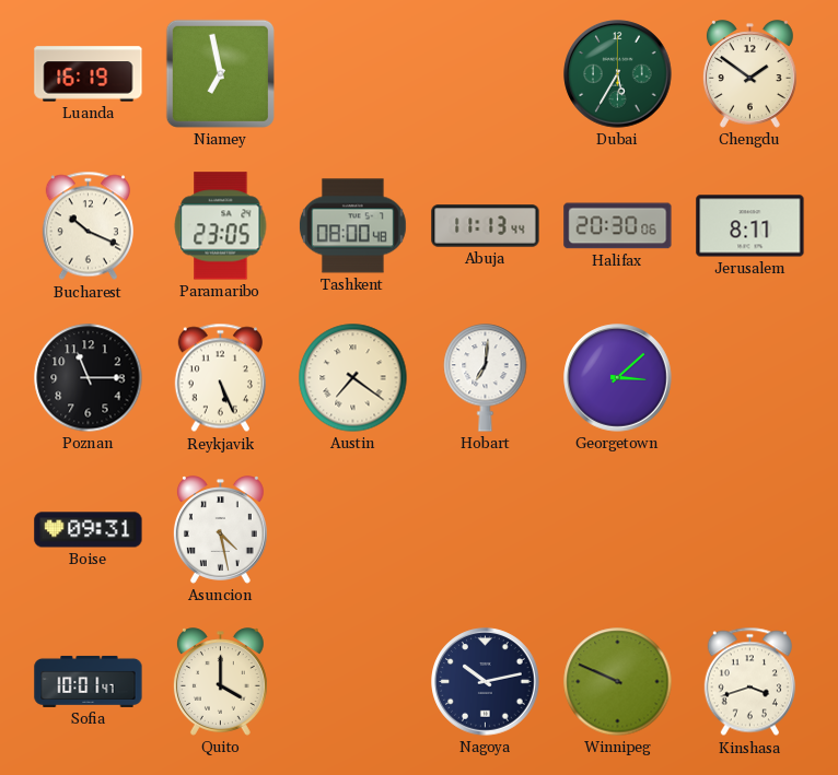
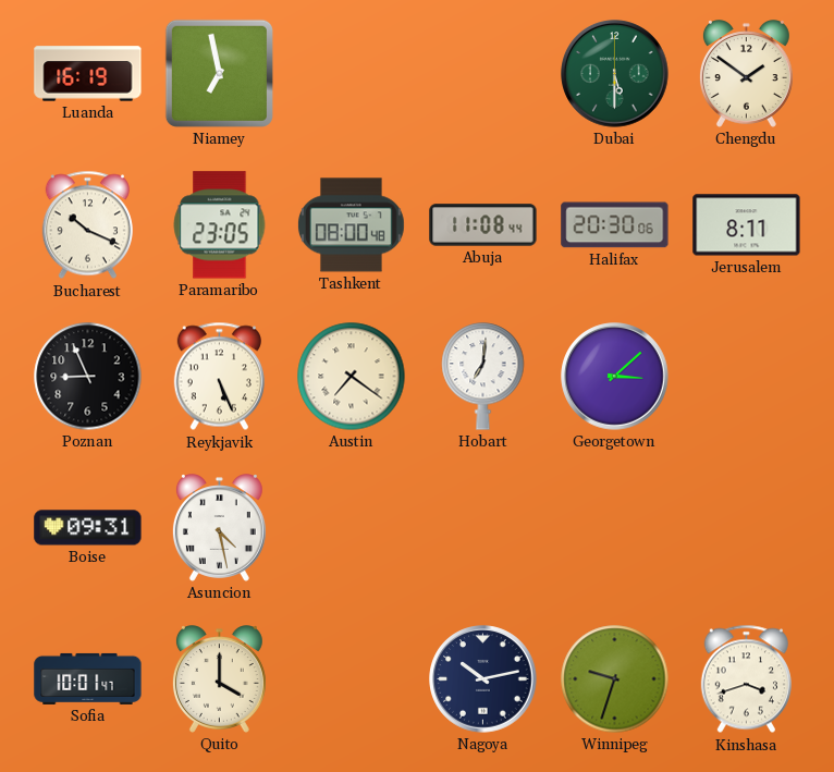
Dubai: 5:35 -> 5:30 (615, 74)
Abuja: 11:13 -> 11:08 (483, 225)
Poznan: 11:15 -> 8:56 (88, 377)
Winnipeg: 9:49 -> 9:33 (615, 679)
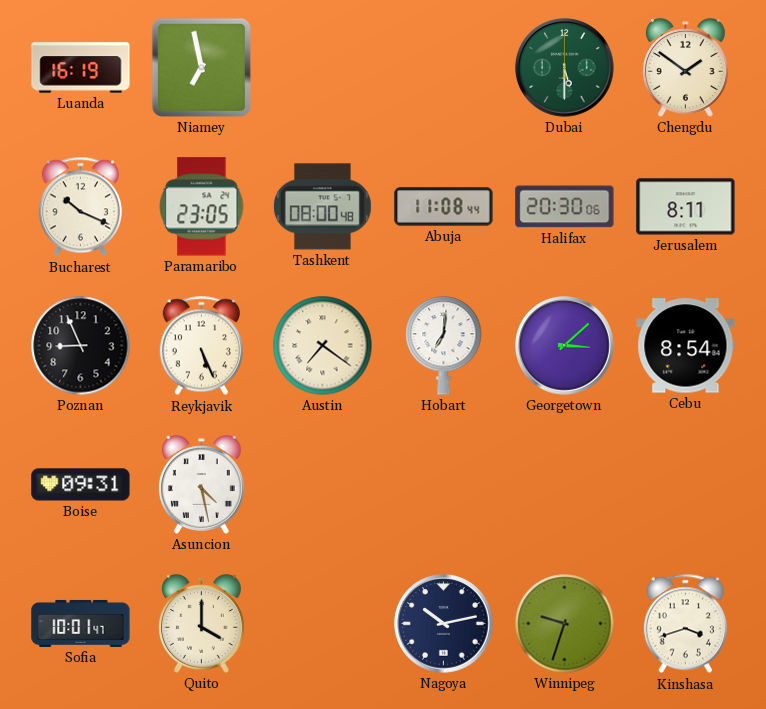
Cebu: none -> 8:54 (686, 346)
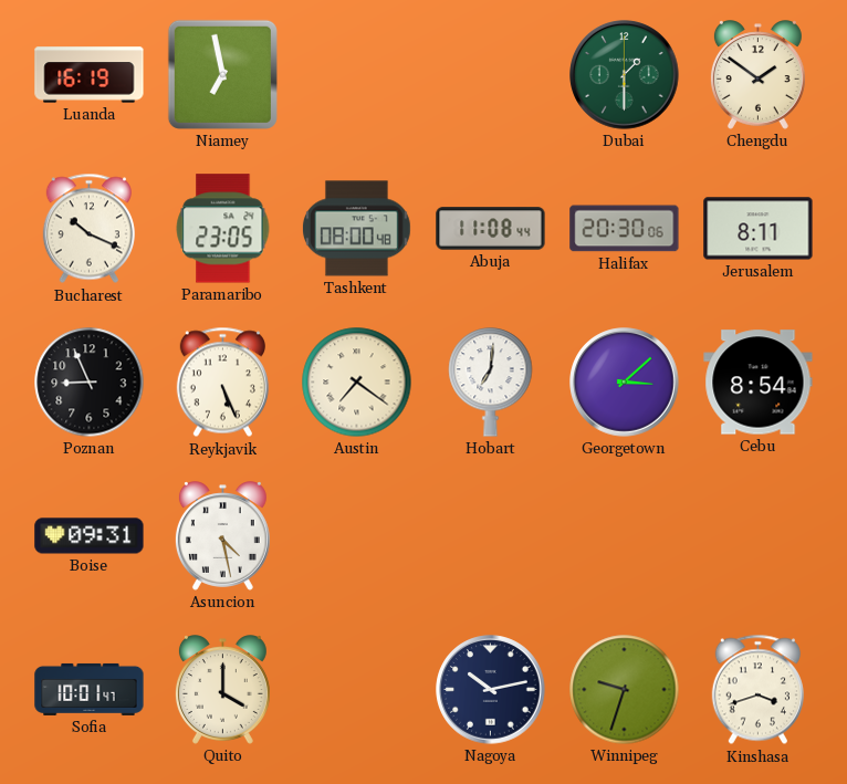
Dubai: 5:30 -> 1:30 (625, 75)
